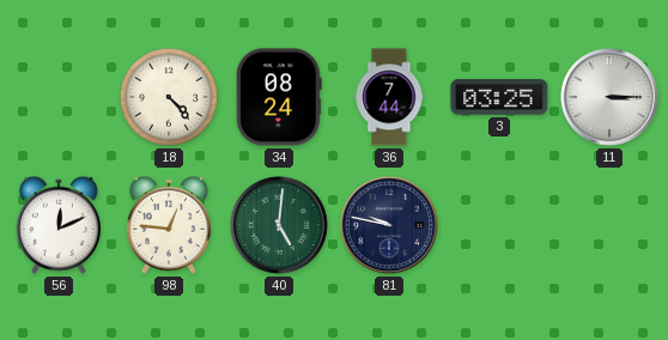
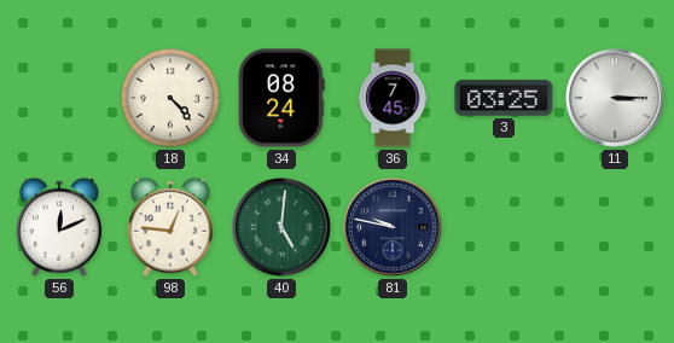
36: 7:44 -> 7:45 (393, 98)
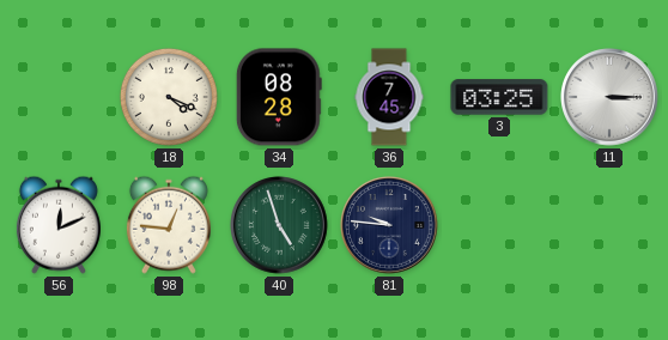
18: 4:23 -> 4:19 (169, 97)
34: 08:24 -> 08:28 (279, 97)
40: 5:01 -> 4:57 (280, 226)
81: 9:47 -> 9:46 (390, 226)
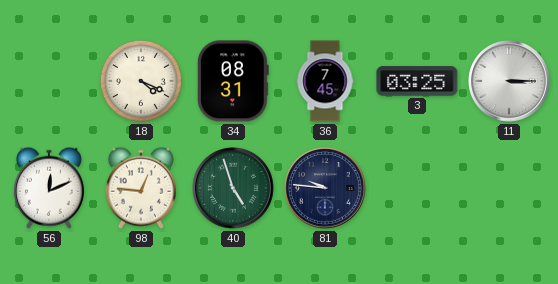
34: 08:28 -> 08:31 (233, 81)
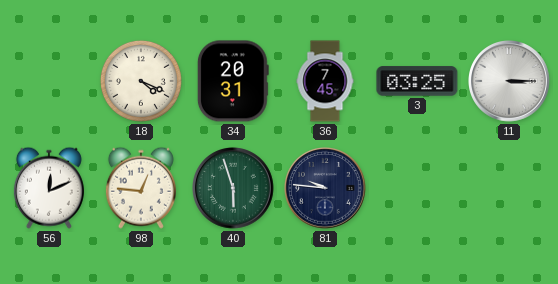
34: 08:31 -> 20:31 (233, 81)
40: 4:57 -> 5:57 (234, 189)
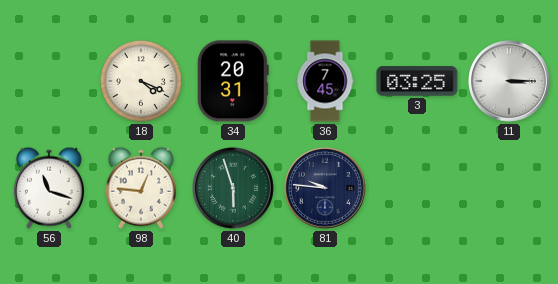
56: 12:11 -> 11:18 (49, 188)
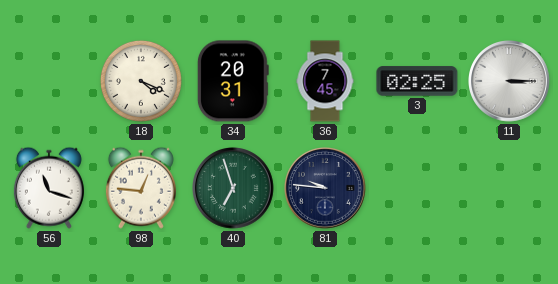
3: 03:25 -> 02:25 (417, 81)
40: 5:57 -> 6:57 (234, 189)
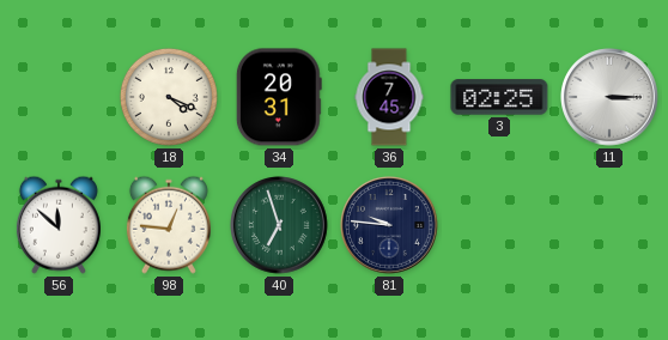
56: 11:18 -> 11:52 (59, 225)
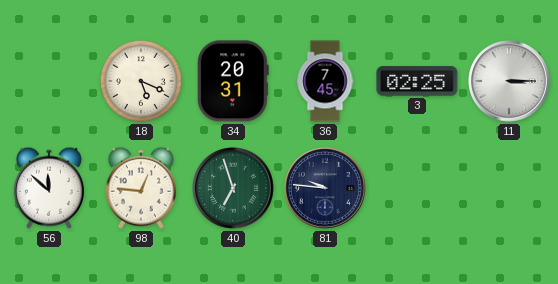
18: 4:19 -> 5:19 (141, 81)
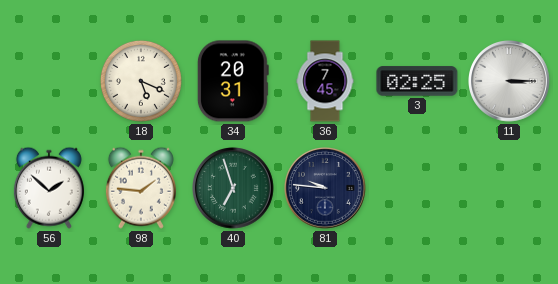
56: 11:52 -> 1:52 (49, 188)
98: 12:46 -> 1:46 (141, 188)
